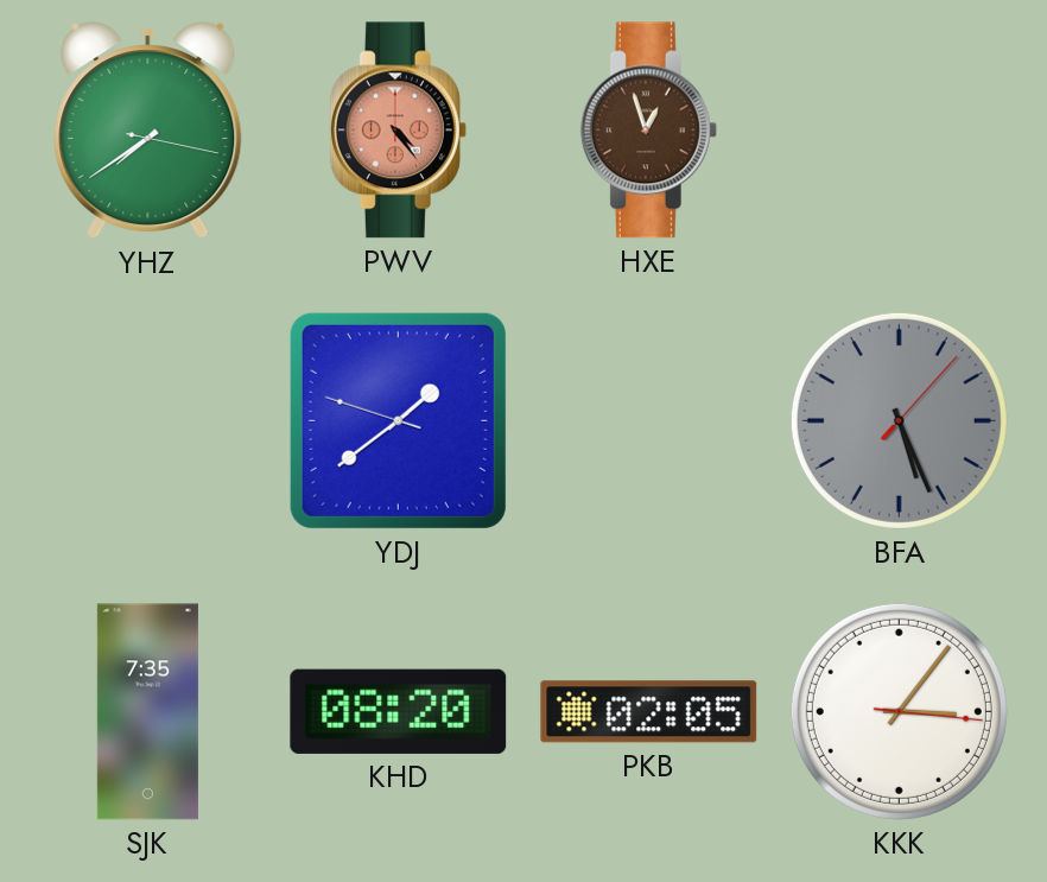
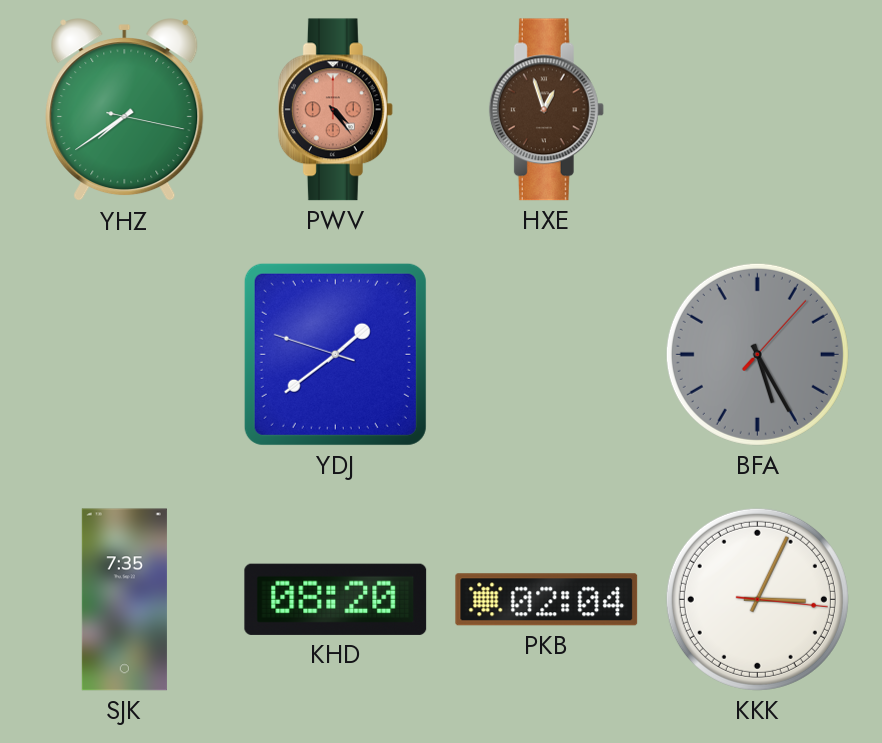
BFA: 5:26 -> 5:25 (757, 354)
PKB: 02:05 -> 02:04 (547, 600)
KKK: 3:06 -> 3:04 (757, 599)
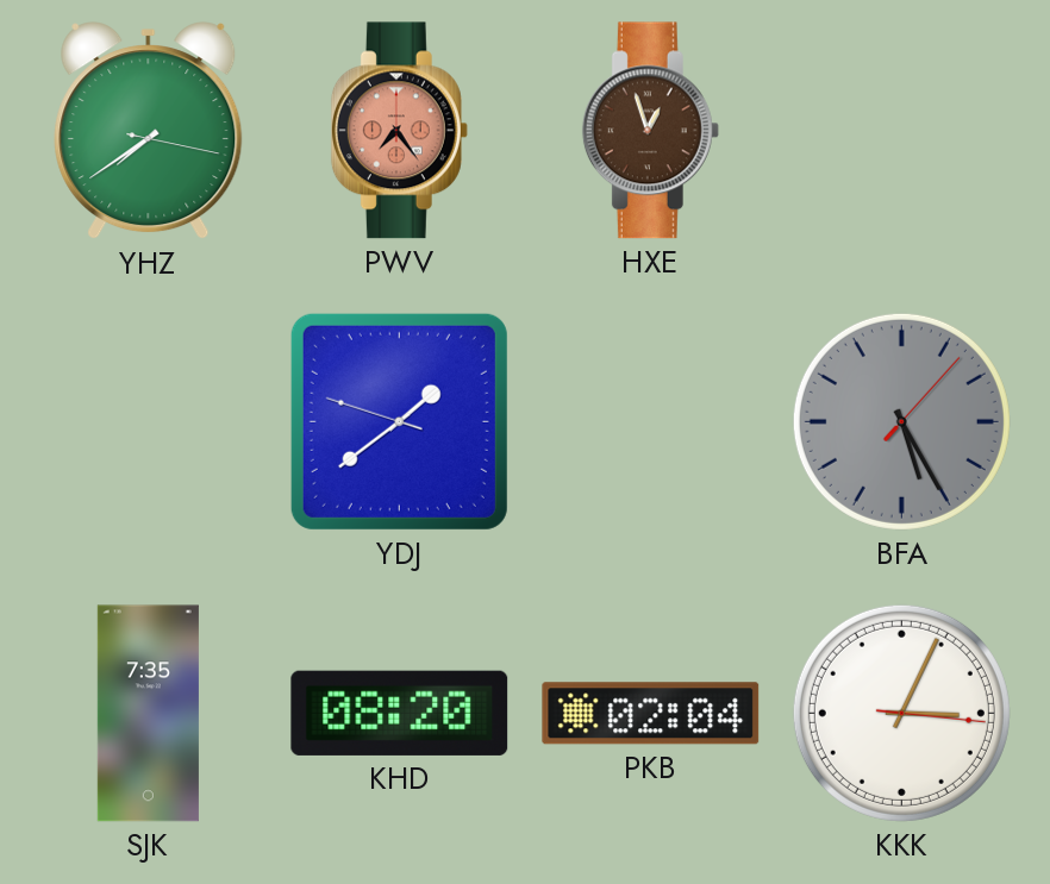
PWV: 4:24 -> 7:24 (399, 131)
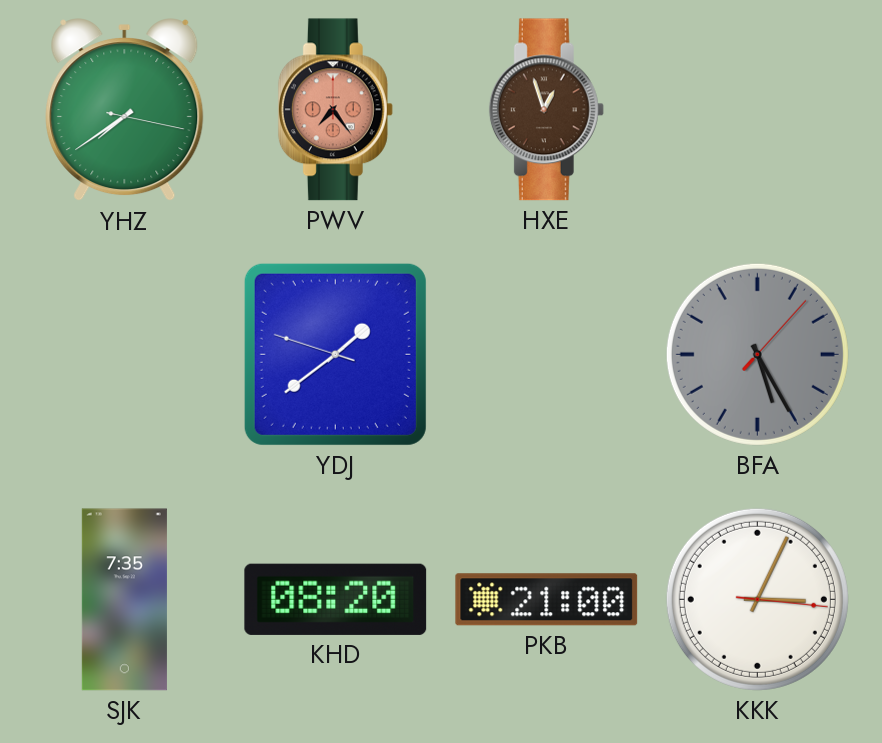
PKB: 02:04 -> 21:00 (547, 600)
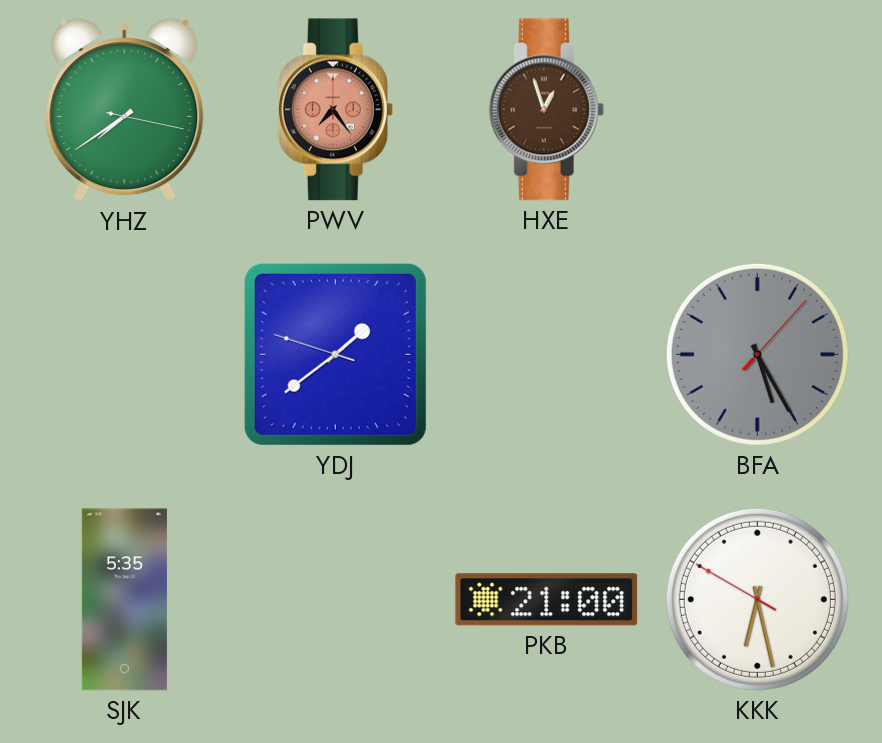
SJK: 7:35 -> 5:35 (124, 600)
KHD: 08:20 -> none (336, 599)
KKK: 3:04 -> 6:27 (757, 599)
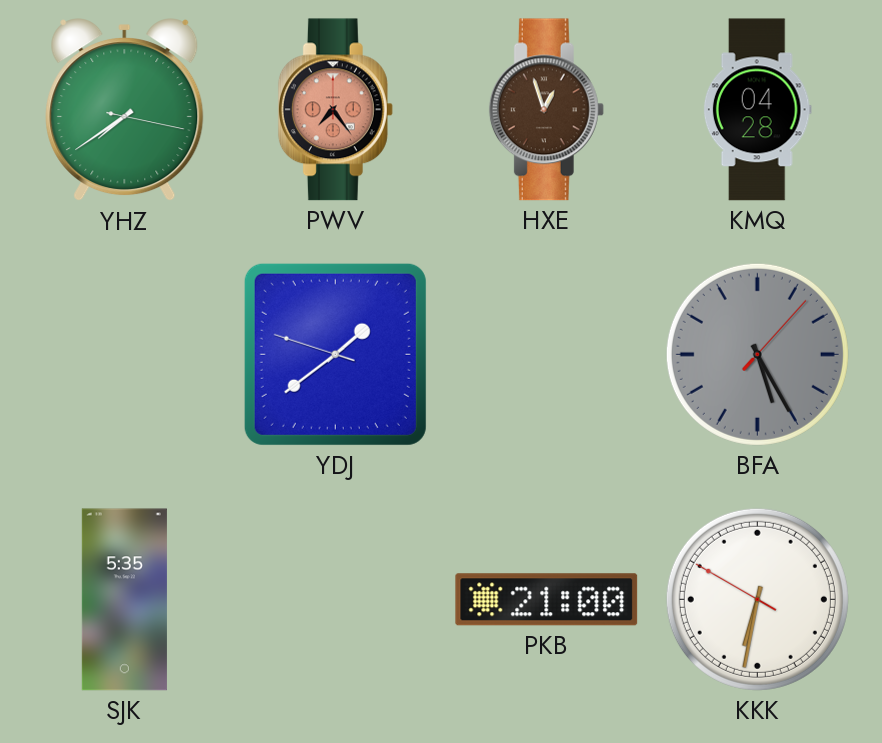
KMQ: none -> 04:28 (757, 110)
KKK: 6:27 -> 6:31 (757, 599)
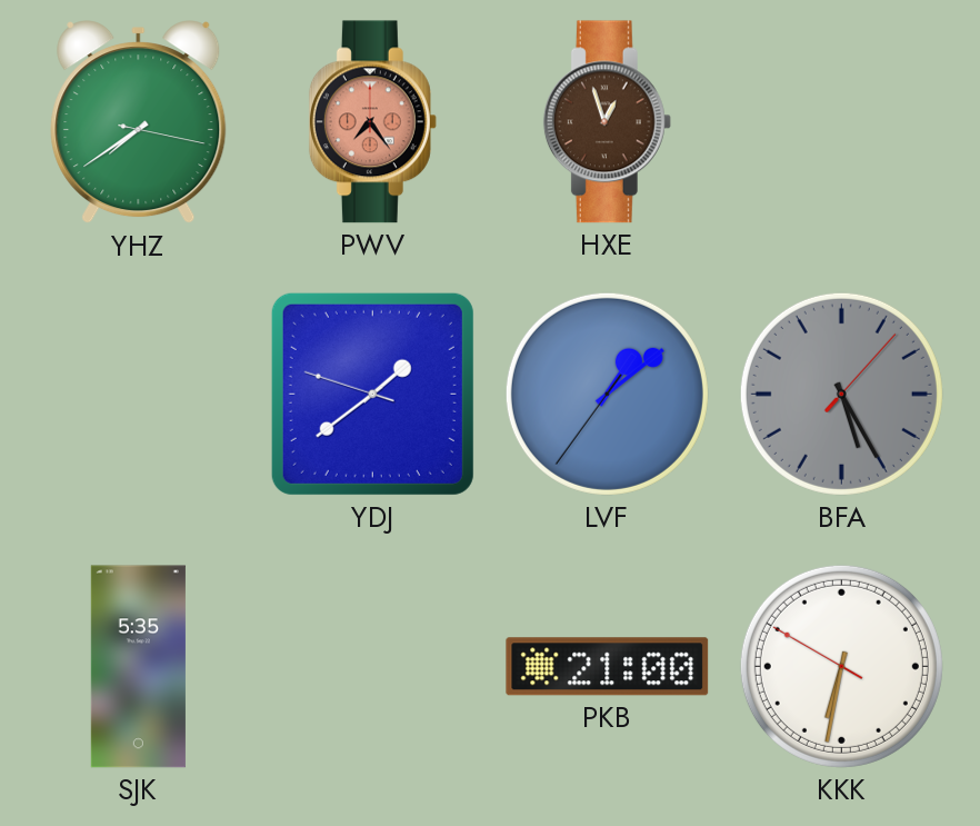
KMQ: 04:28 -> none (757, 110)
LVF: none -> 1:08 (607, 394)
